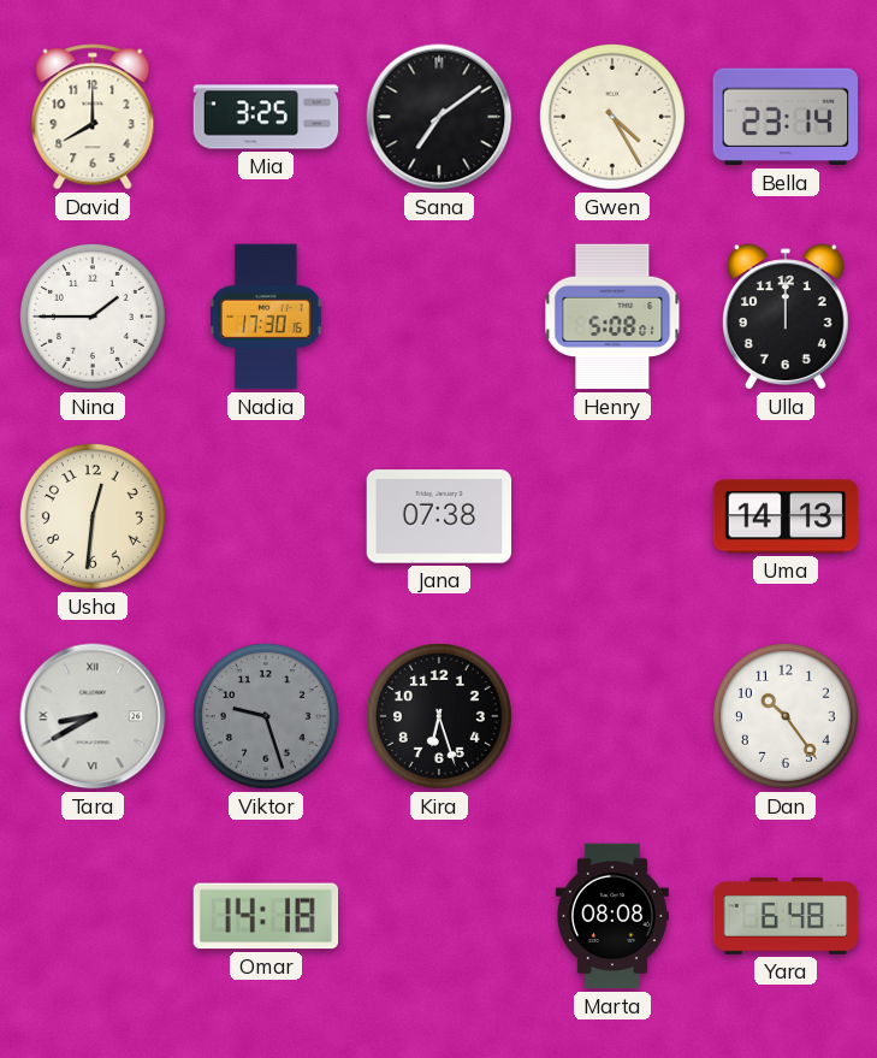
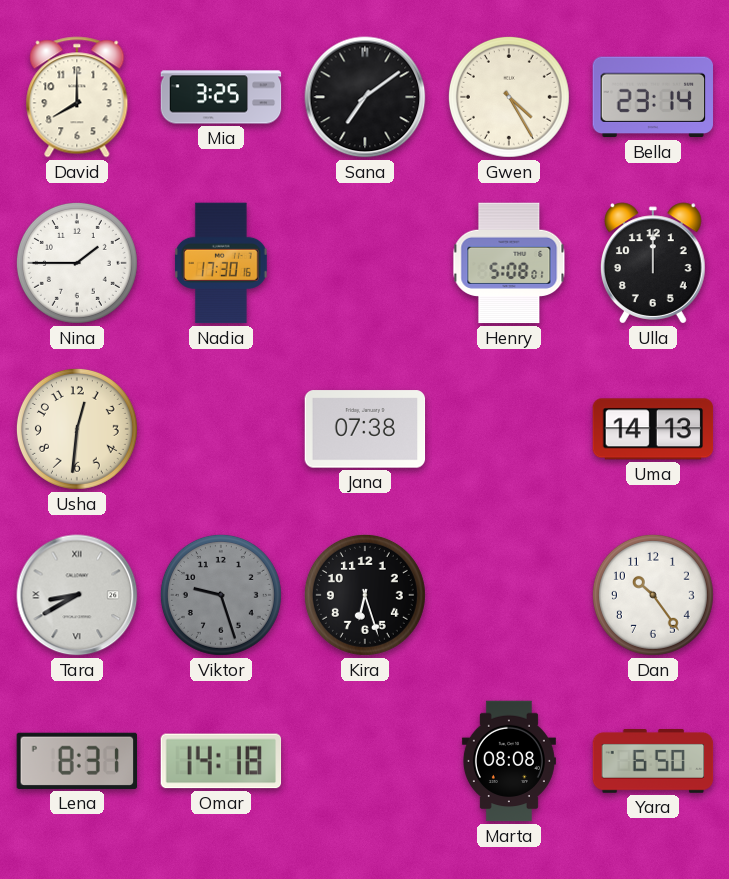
Lena: none -> 8:31 (77, 761)
Yara: 6:48 -> 6:50 (653, 762)
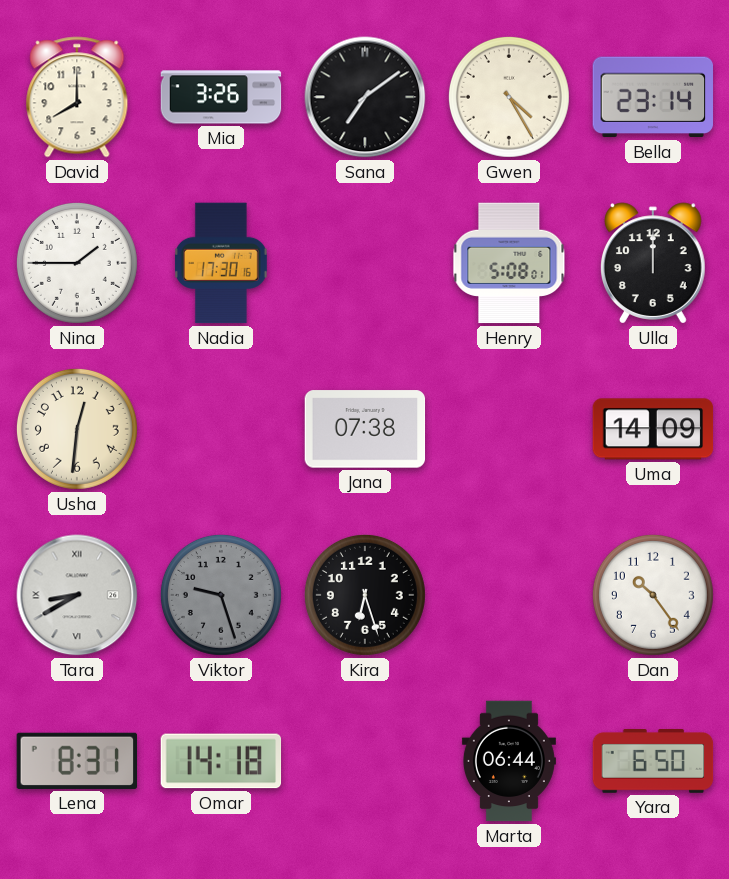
Mia: 3:25 -> 3:26 (221, 97)
Uma: 14:13 -> 14:09 (653, 429)
Marta: 08:08 -> 06:44 (509, 761)
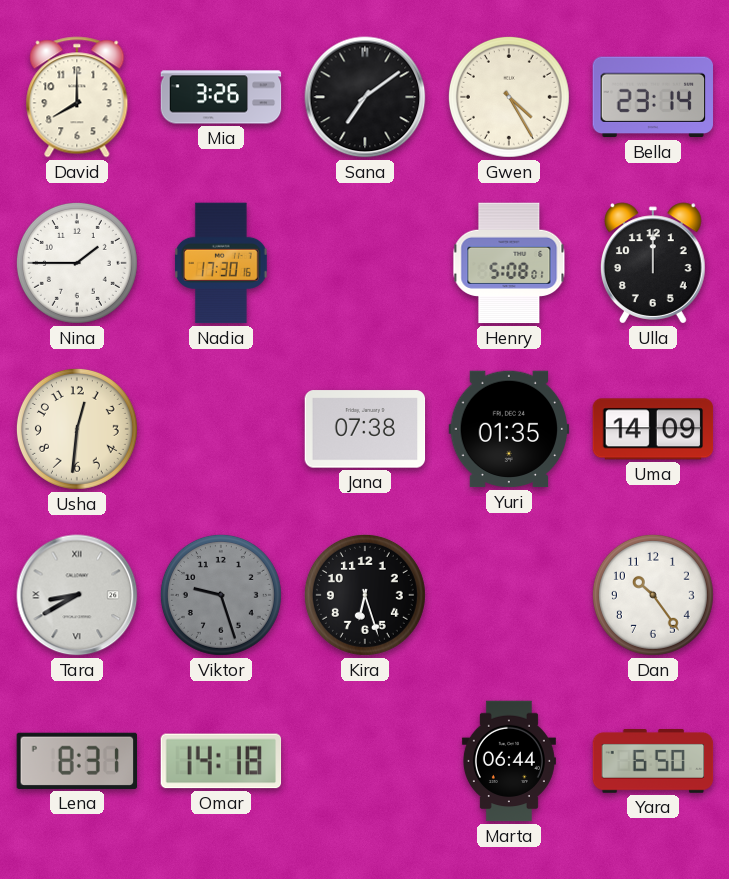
Yuri: none -> 01:35 (509, 429)
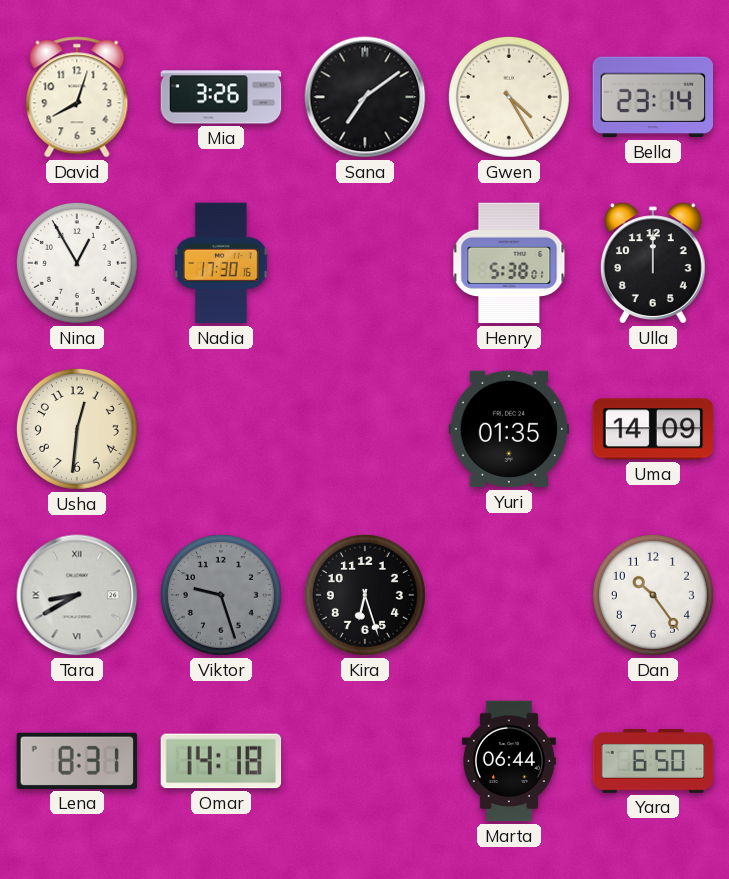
David: 8:00 -> 8:03 (77, 97)
Nina: 1:45 -> 12:55 (77, 263)
Henry: 5:08 -> 5:38 (509, 263)
Jana: 07:38 -> none (365, 429)
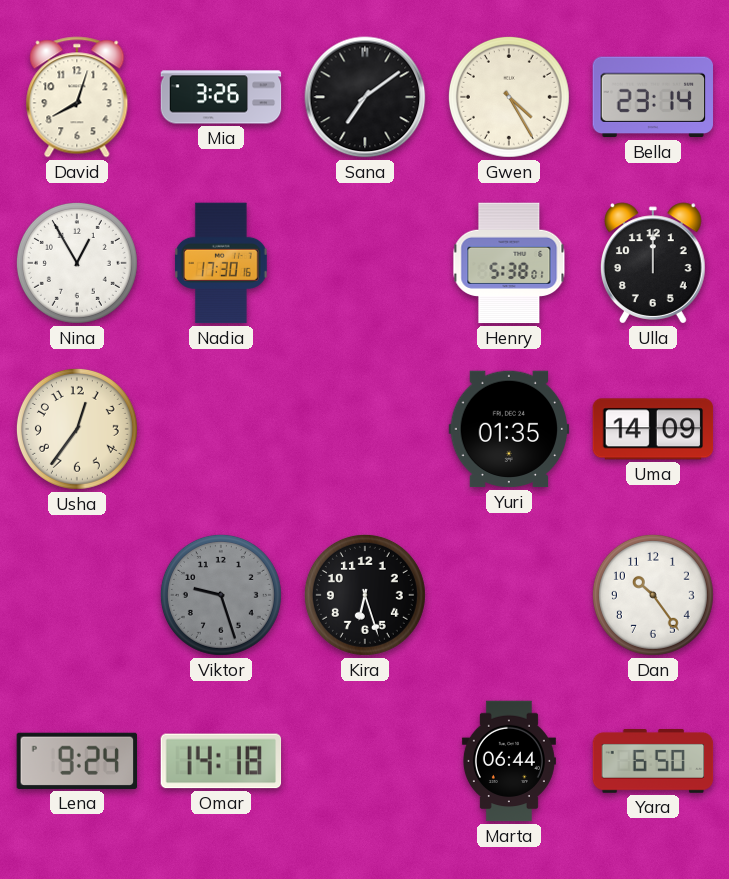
Usha: 12:31 -> 12:36 (77, 429)
Tara: 8:40 -> none (77, 595)
Lena: 8:31 -> 9:24 (77, 761)
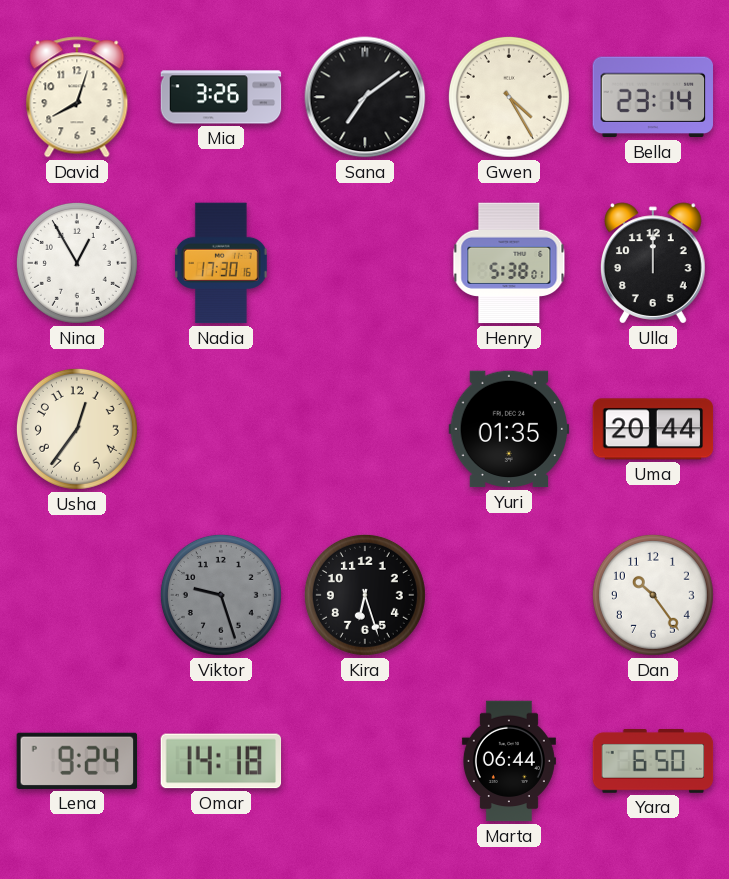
Uma: 14:09 -> 20:44 (653, 429)
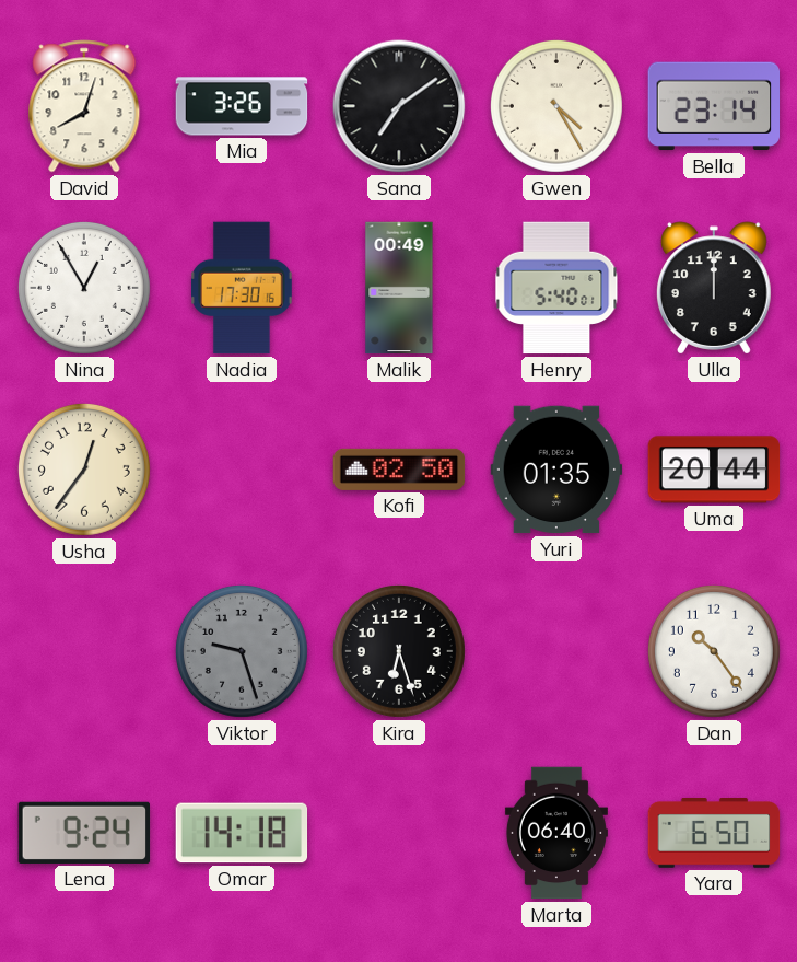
Malik: none -> 00:49 (399, 288)
Henry: 5:38 -> 5:40 (556, 288)
Kofi: none -> 02:50 (399, 470)
Marta: 06:44 -> 06:40 (556, 833)
